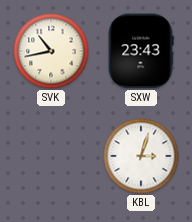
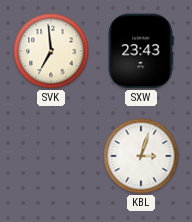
SVK: 10:43 -> 6:59 (51, 51)
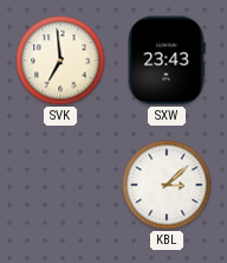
KBL: 3:03 -> 3:08 (167, 185)
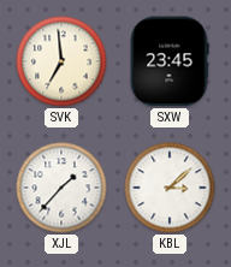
SXW: 23:43 -> 23:45 (170, 61)
XJL: none -> 1:37 (61, 188)
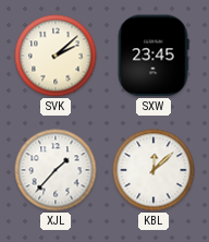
SVK: 6:59 -> 2:08 (56, 56)
KBL: 3:08 -> 12:08 (153, 170)
